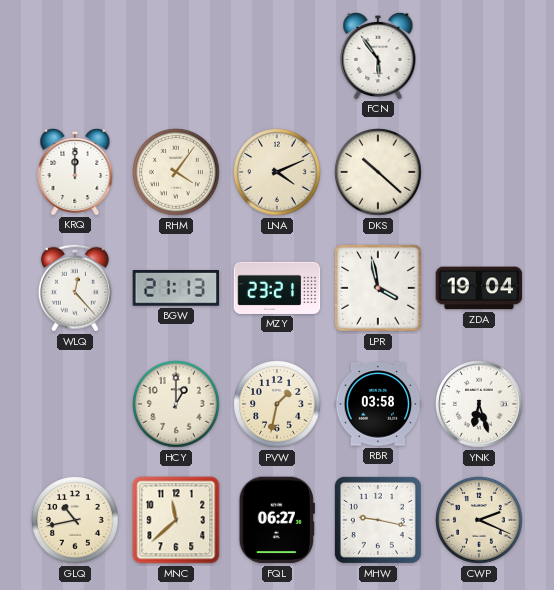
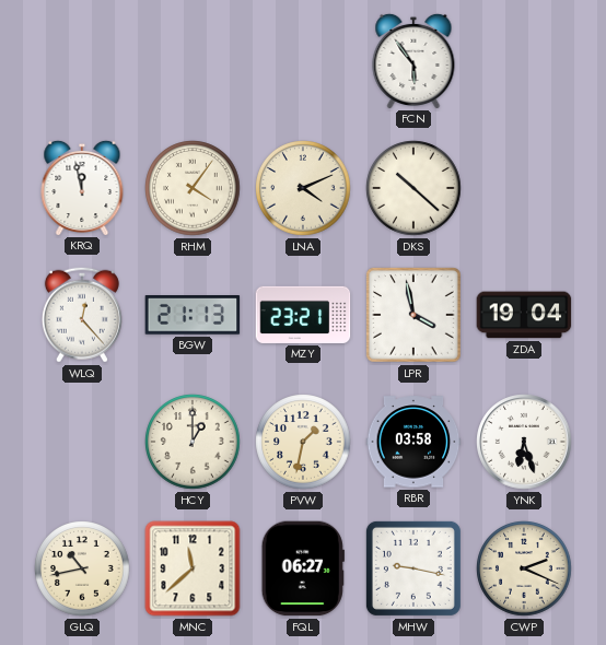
KRQ: 12:00 -> 11:58 (82, 187)
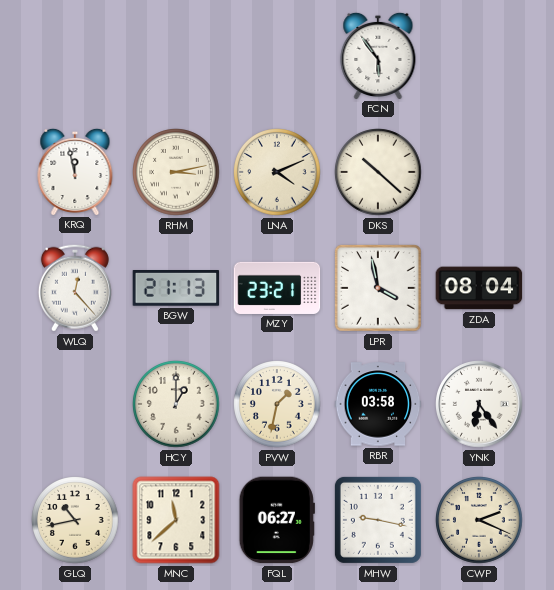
RHM: 4:06 -> 3:13 (176, 172)
ZDA: 19:04 -> 08:04 (479, 288)
YNK: 6:27 -> 6:24 (479, 404)
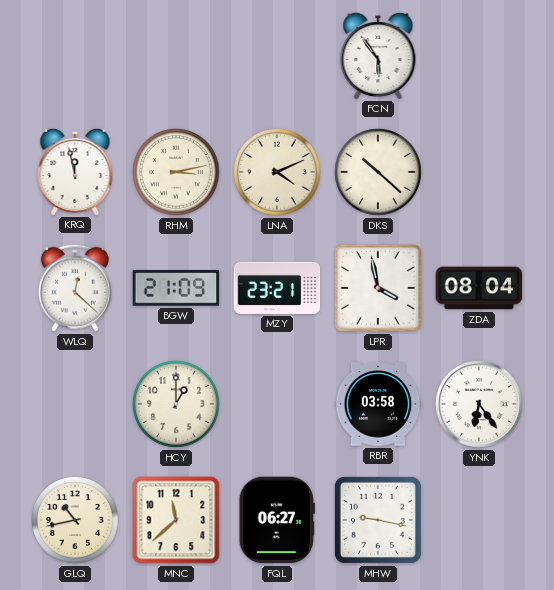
WLQ: 12:23 -> 12:22 (75, 288)
BGW: 21:13 -> 21:09 (176, 289)
PVW: 1:32 -> none (277, 404)
CWP: 2:19 -> none (479, 520)
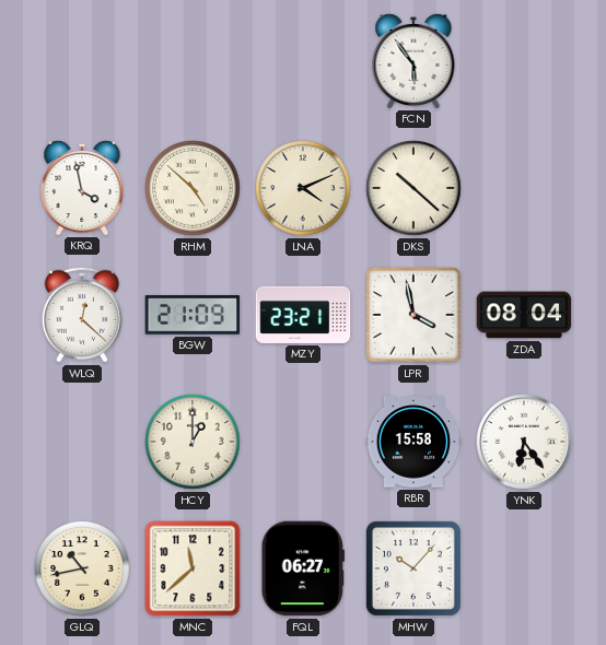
KRQ: 11:58 -> 3:58 (82, 187)
RHM: 3:13 -> 4:52 (193, 188)
RBR: 03:58 -> 15:58 (413, 442)
MHW: 9:17 -> 10:07 (413, 568)
